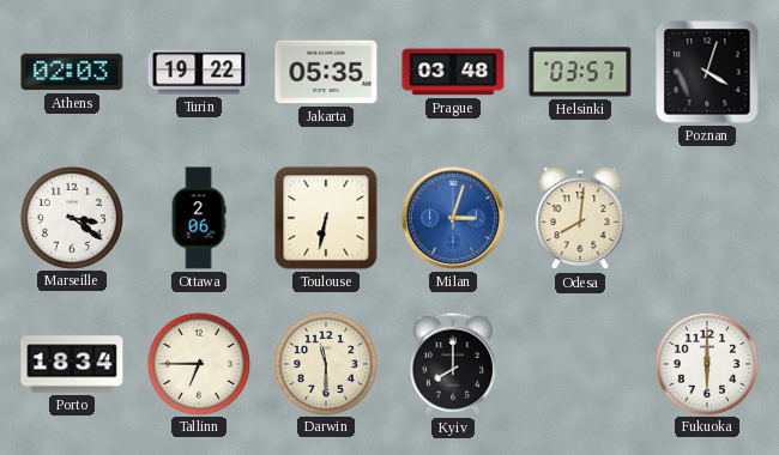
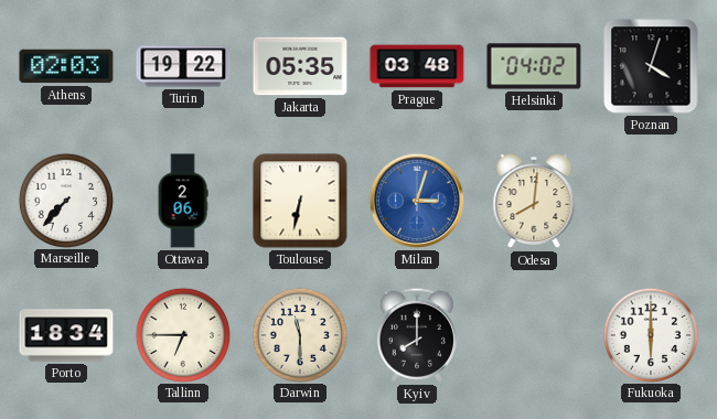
Helsinki: 03:57 -> 04:02 (534, 66)
Marseille: 3:21 -> 7:37 (65, 200)
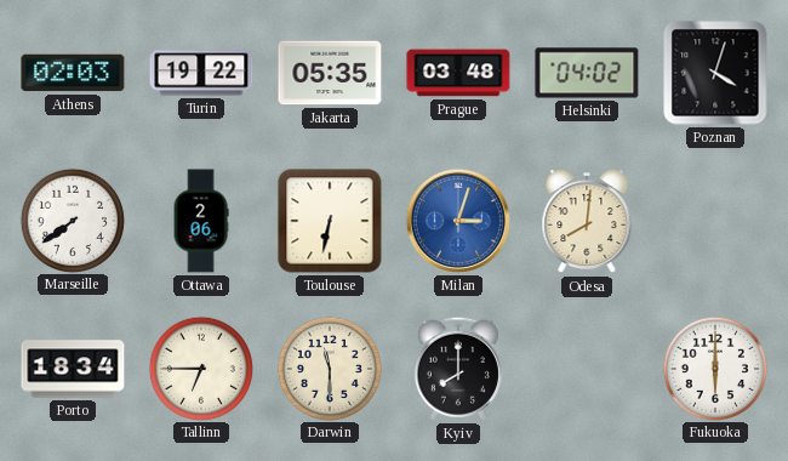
Marseille: 7:37 -> 7:39 (72, 220)
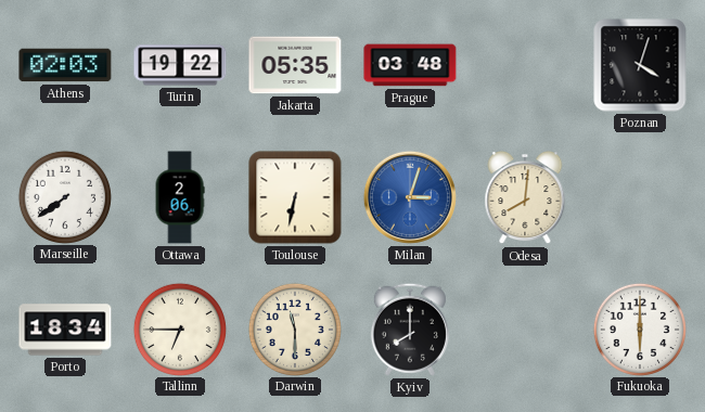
Helsinki: 04:02 -> none (587, 73)
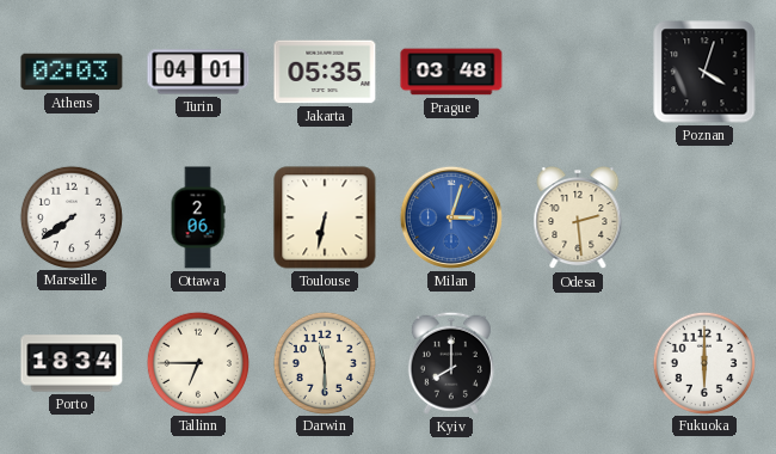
Turin: 19:22 -> 04:01 (198, 72)
Odesa: 8:01 -> 2:29 (578, 217)
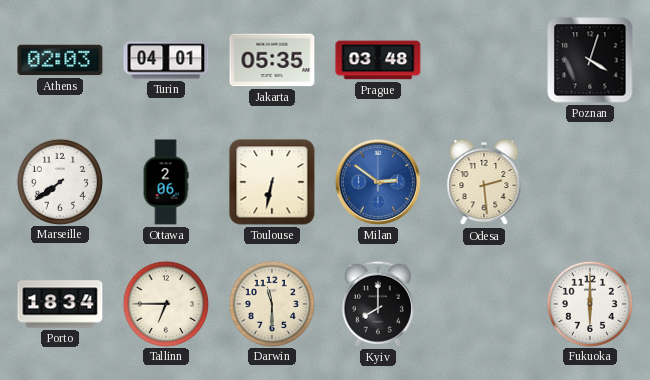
Milan: 3:03 -> 2:51 (378, 182)
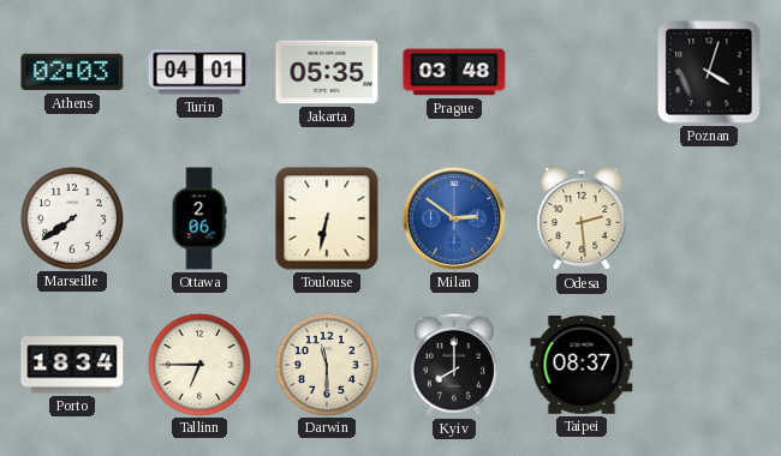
Taipei: none -> 08:37 (582, 366)
Fukuoka: 6:00 -> none (589, 303)
